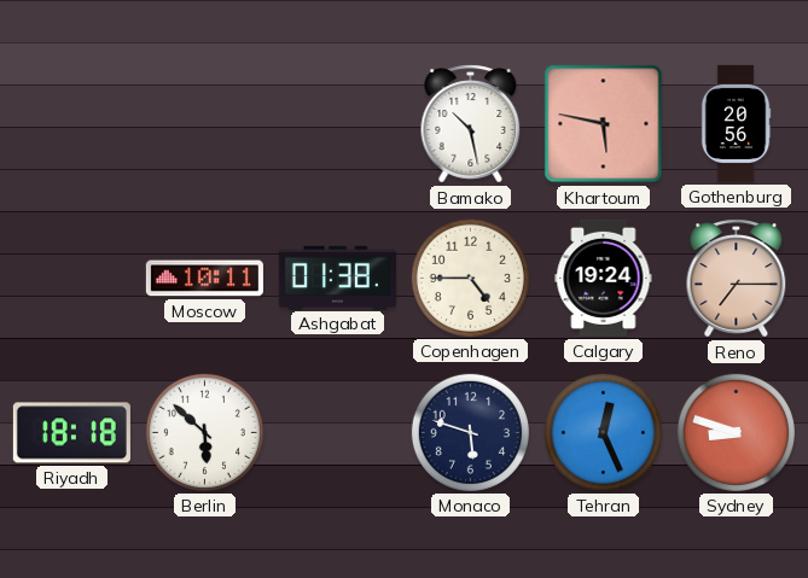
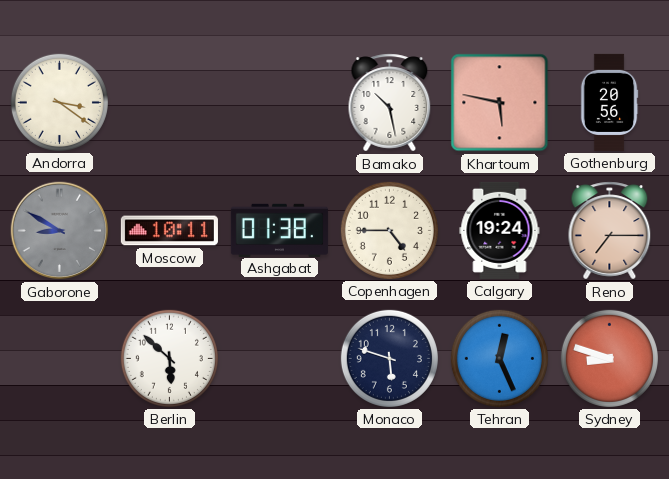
Andorra: none -> 3:21 (59, 102)
Gaborone: none -> 8:50 (60, 231)
Riyadh: 18:18 -> none (71, 433)
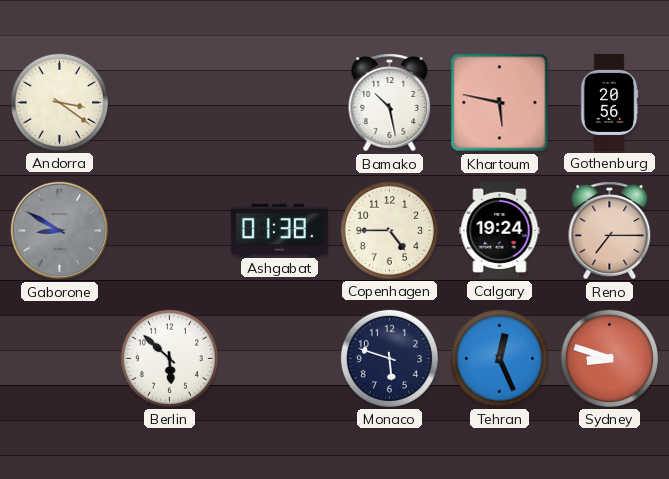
Moscow: 10:11 -> none (169, 231)
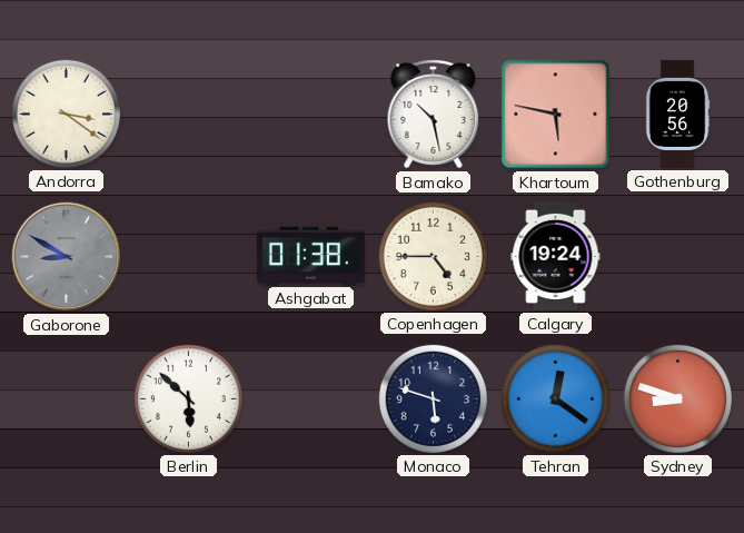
Reno: 7:15 -> none (610, 231)
Tehran: 12:26 -> 12:21 (555, 398)
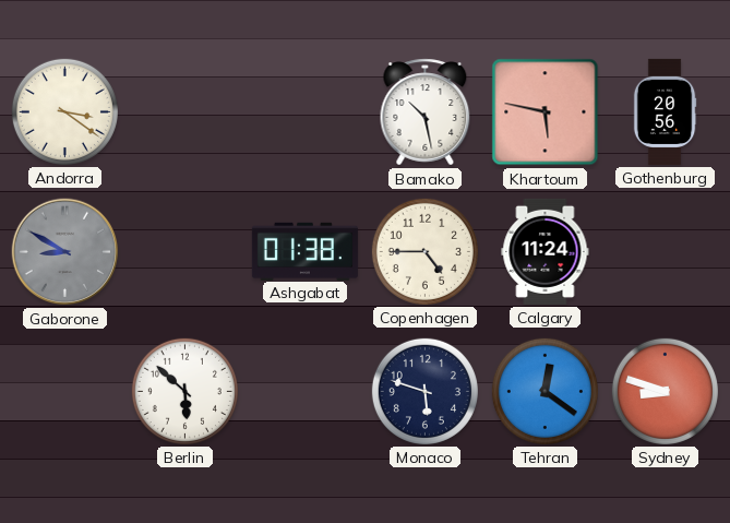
Calgary: 19:24 -> 11:24 (546, 251)
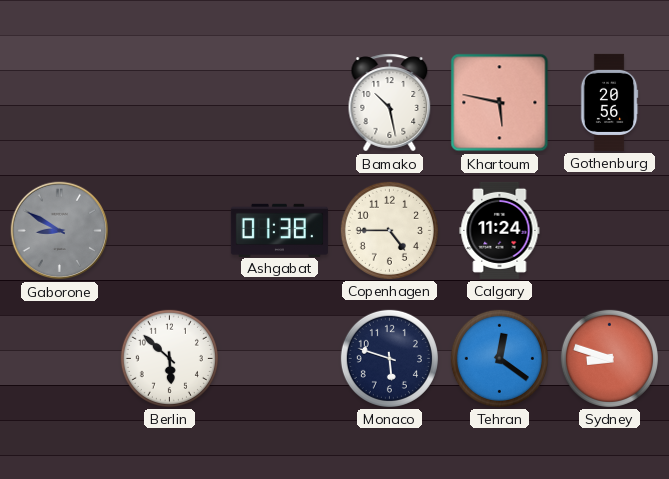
Andorra: 3:21 -> none (64, 111)
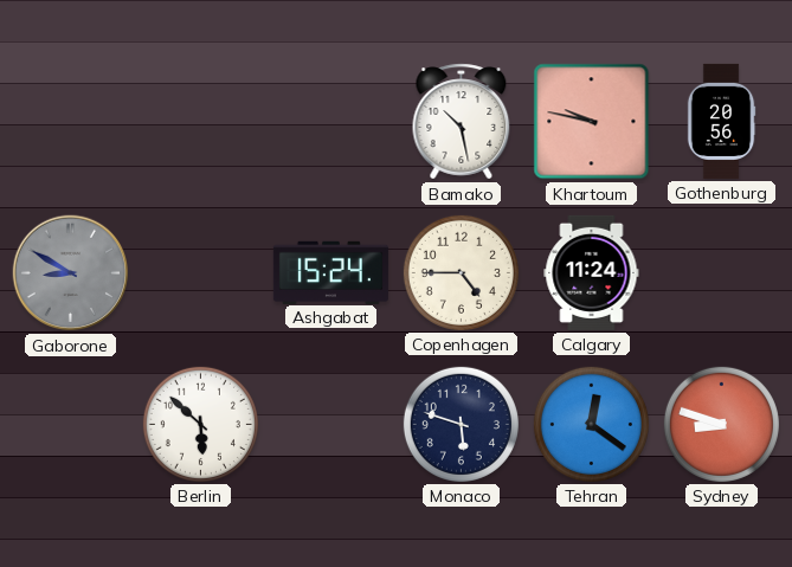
Khartoum: 5:47 -> 9:47 (592, 122)
Ashgabat: 01:38 -> 15:24 (330, 272)
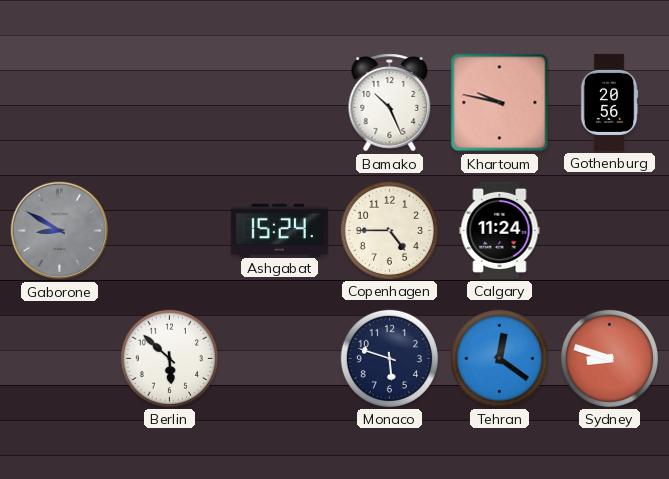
Bamako: 10:28 -> 10:26 (390, 103)
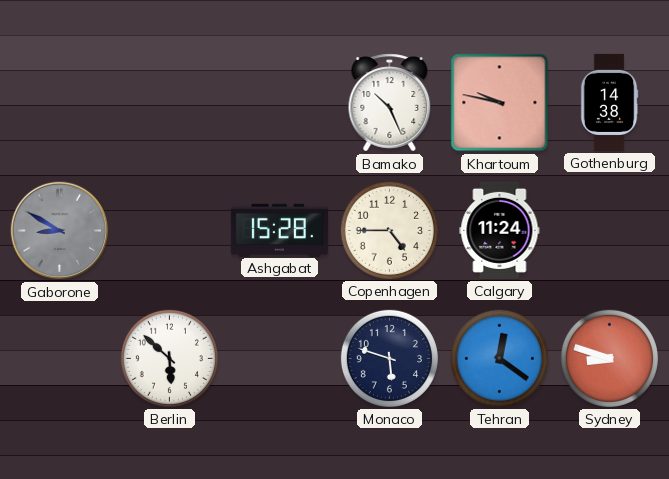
Gothenburg: 20:56 -> 14:38 (609, 102)
Ashgabat: 15:24 -> 15:28 (279, 230)
